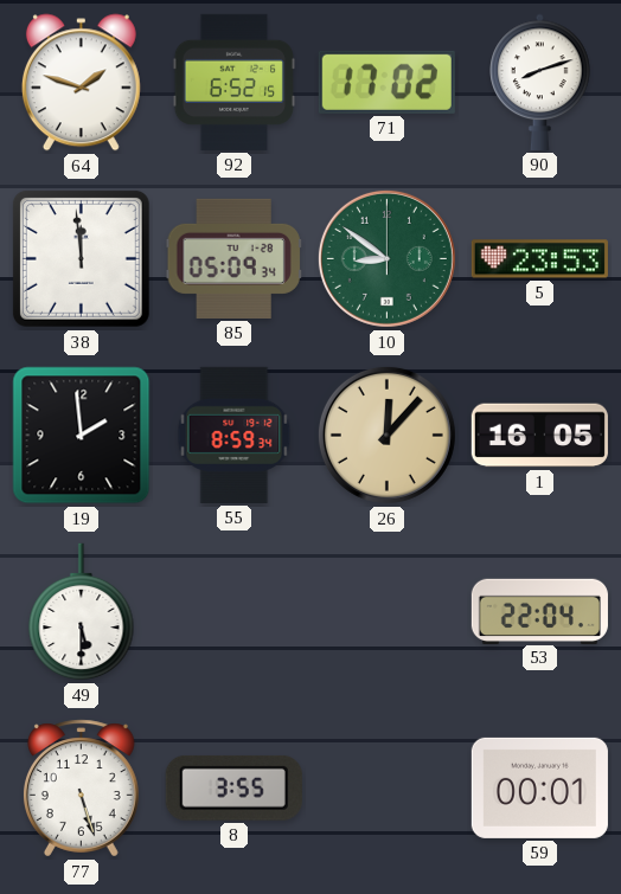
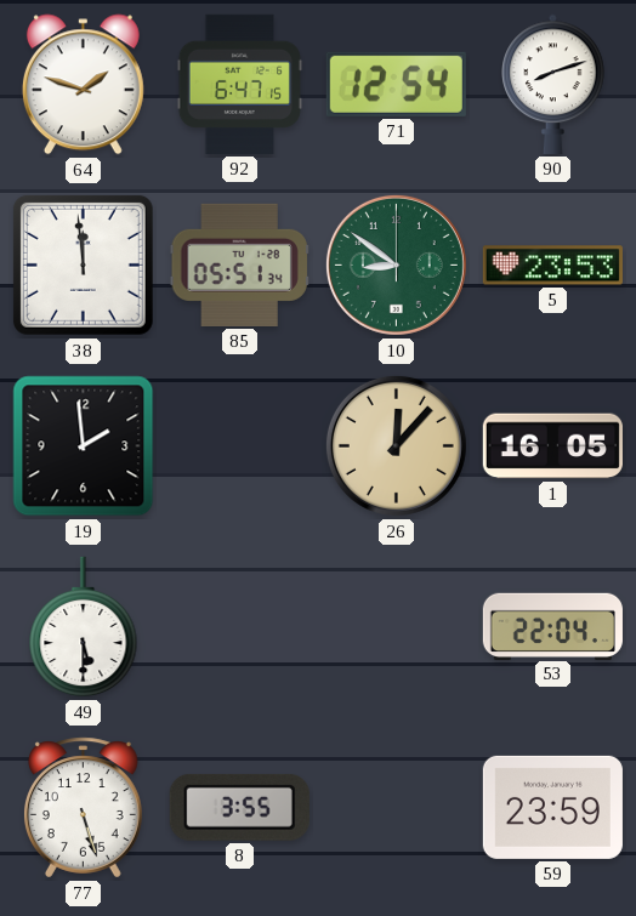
92: 6:52 -> 6:47 (239, 84)
71: 17:02 -> 12:54 (396, 84)
85: 05:09 -> 05:51 (239, 264)
55: 8:59 -> none (235, 435)
59: 00:01 -> 23:59 (552, 807)
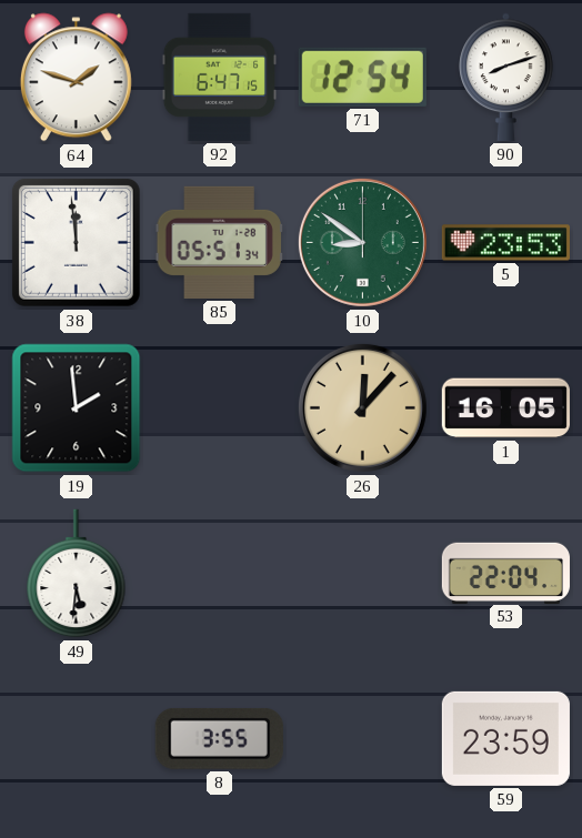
49: 5:30 -> 5:31 (77, 574)
77: 5:27 -> none (83, 808)
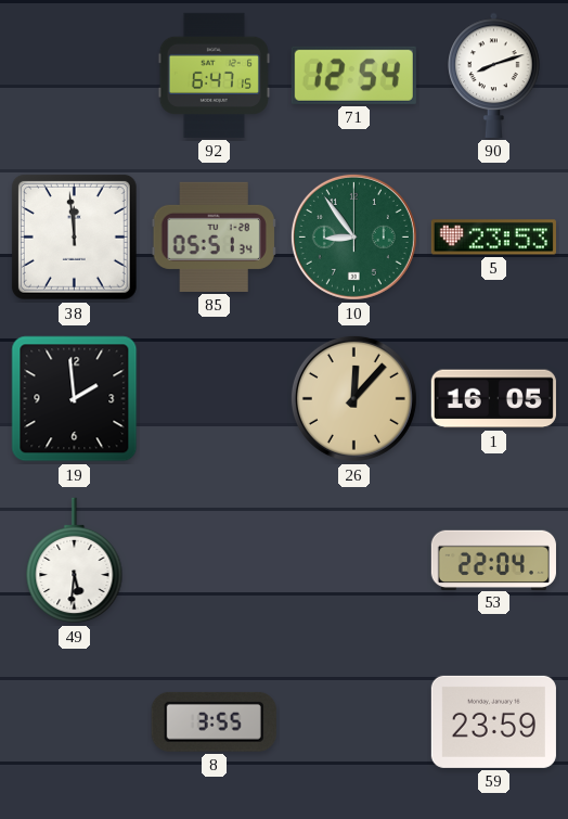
64: 1:48 -> none (76, 78)
10: 8:51 -> 8:54 (353, 236)
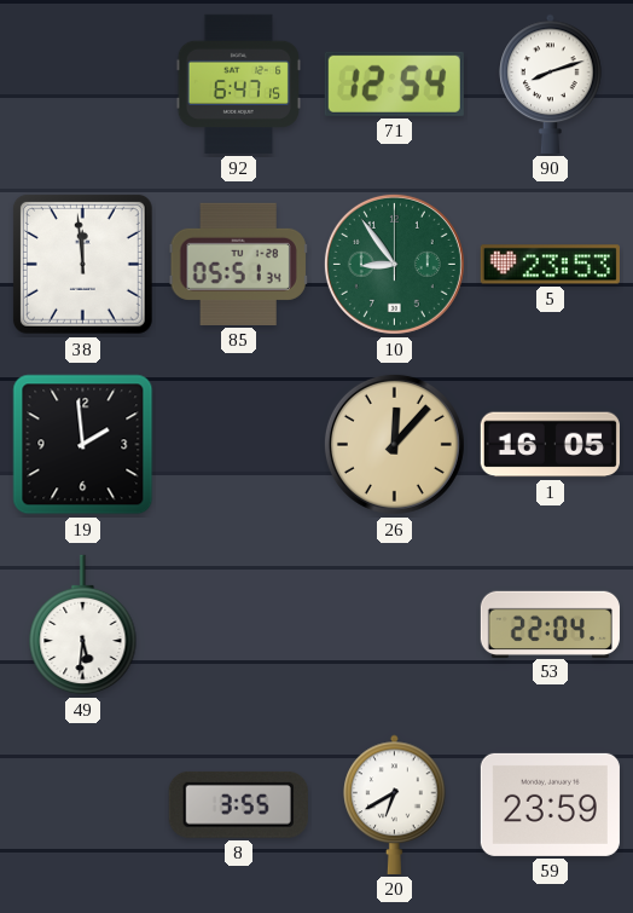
20: none -> 6:40 (395, 804)
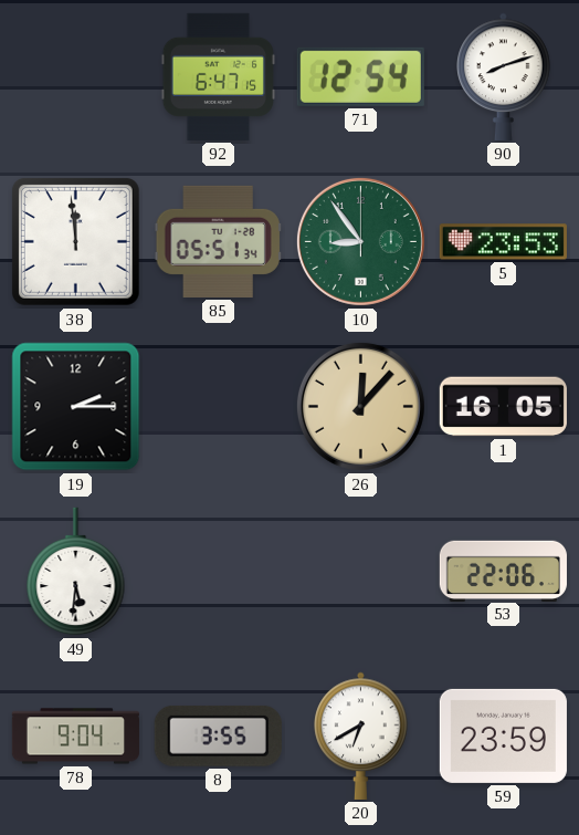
19: 1:59 -> 2:15 (76, 407)
53: 22:04 -> 22:06 (503, 571)
78: none -> 9:04 (75, 737)
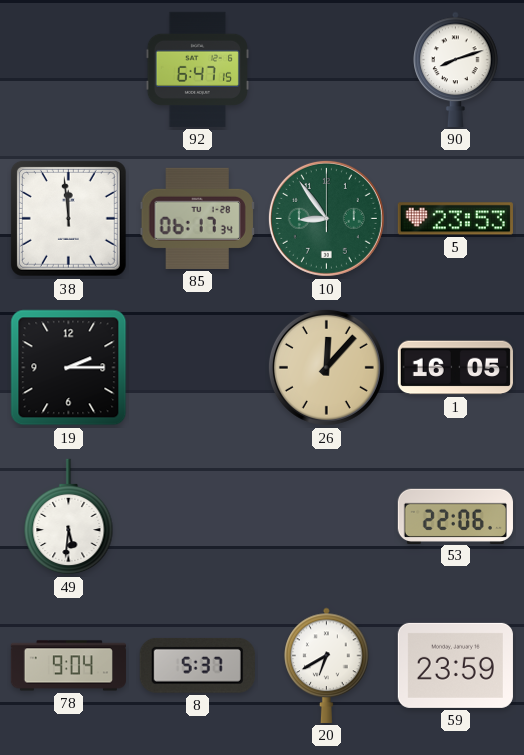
71: 12:54 -> none (360, 76)
85: 05:51 -> 06:17 (197, 218)
8: 3:55 -> 5:37 (197, 665)
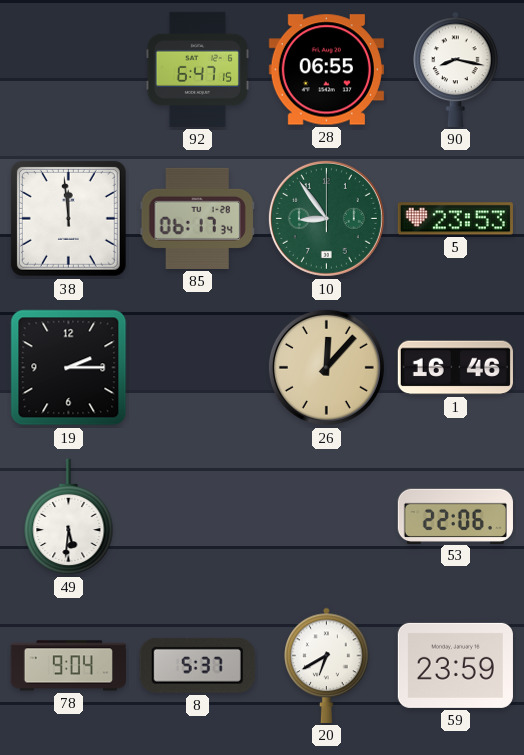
28: none -> 06:55 (326, 70)
90: 8:12 -> 8:17 (456, 69)
1: 16:05 -> 16:46 (455, 368)
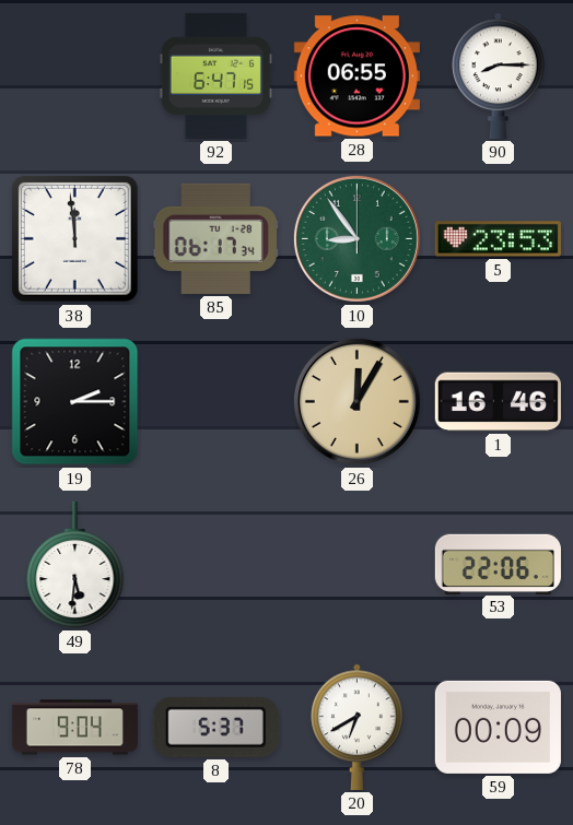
90: 8:17 -> 8:15 (499, 75)
26: 12:07 -> 12:05 (356, 401)
59: 23:59 -> 00:09 (498, 727)
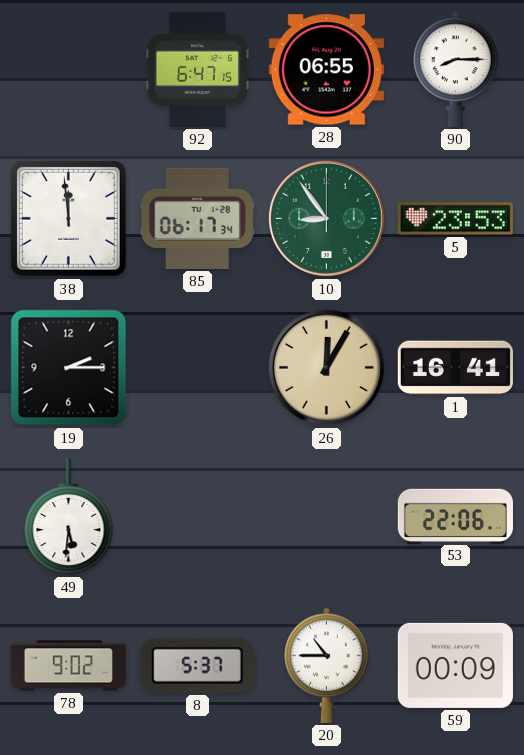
1: 16:46 -> 16:41 (455, 368)
78: 9:04 -> 9:02 (68, 666)
20: 6:40 -> 10:45 (327, 665)
